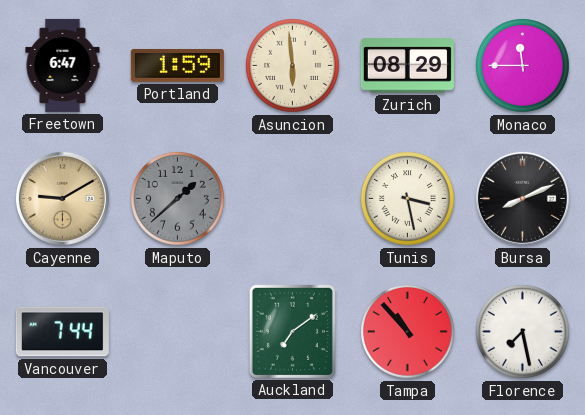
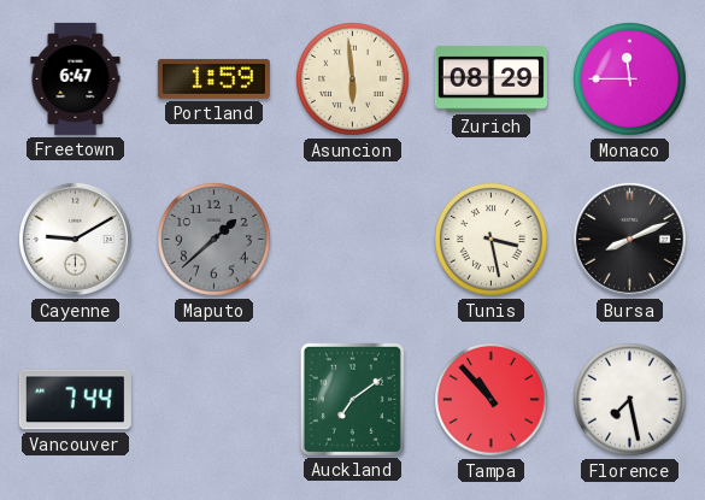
Cayenne dial: champagne -> white (75, 239)
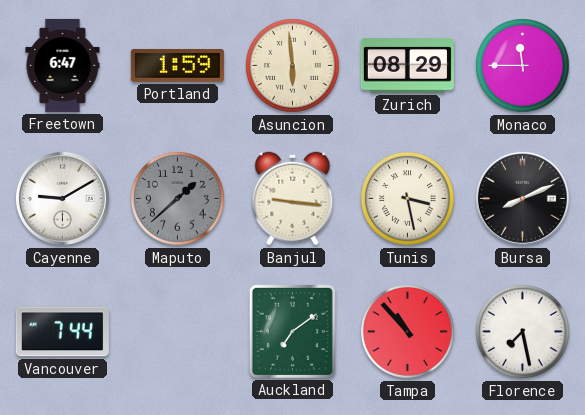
Banjul: none -> 9:16 (293, 199)
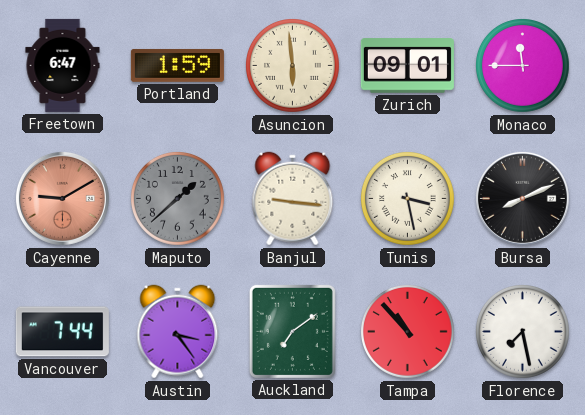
Zurich: 08:29 -> 09:01 (407, 66)
Cayenne dial: white -> salmon (62, 198)
Austin: none -> 3:24 (178, 332)
